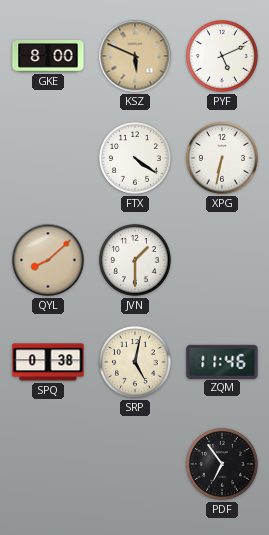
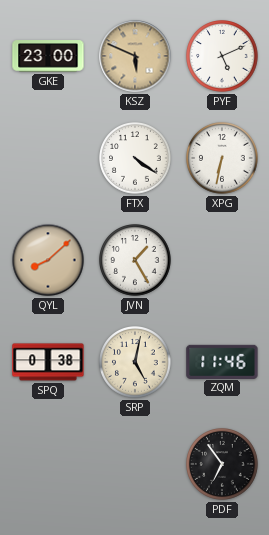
GKE: 8:00 -> 23:00 (48, 56)
JVN: 1:30 -> 1:25 (136, 261)
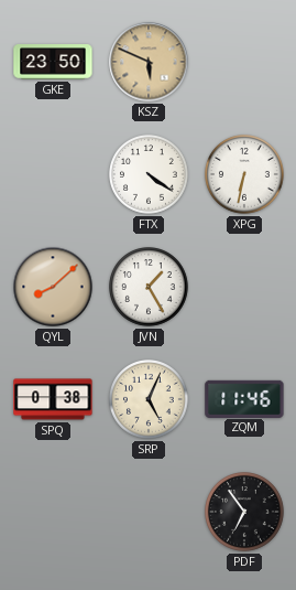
GKE: 23:00 -> 23:50 (53, 62)
PYF: 5:11 -> none (223, 57)
SRP: 5:02 -> 5:04 (150, 400)
